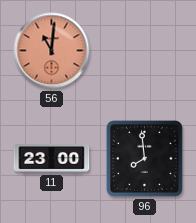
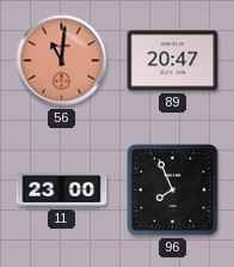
89: none -> 20:47 (173, 61)
96: 7:59 -> 7:56 (172, 189)
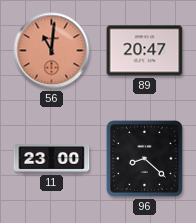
96: 7:56 -> 8:22 (144, 158)
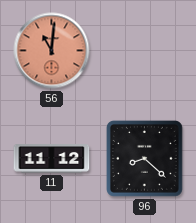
89: 20:47 -> none (145, 51)
11: 23:00 -> 11:12 (52, 159)
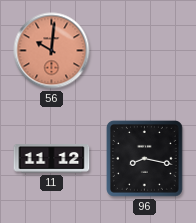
56: 11:01 -> 10:01 (52, 51)
96: 8:22 -> 8:17 (144, 158)
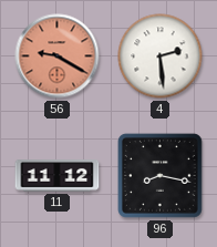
56: 10:01 -> 9:20 (58, 56)
4: none -> 2:29 (161, 56)
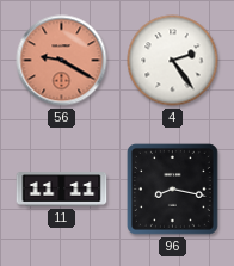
4: 2:29 -> 2:24 (173, 61)
11: 11:12 -> 11:11 (62, 190)
